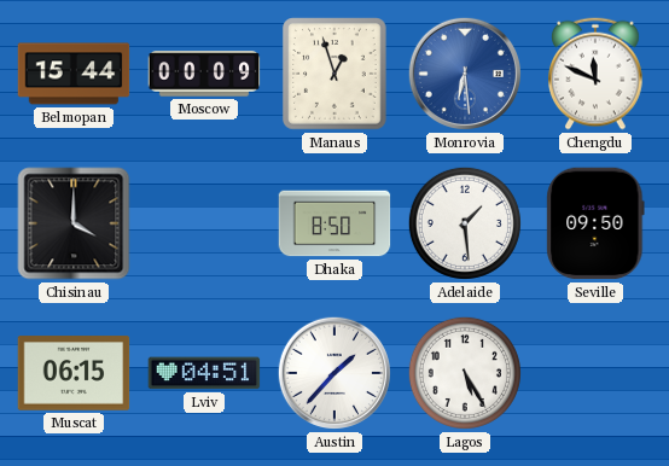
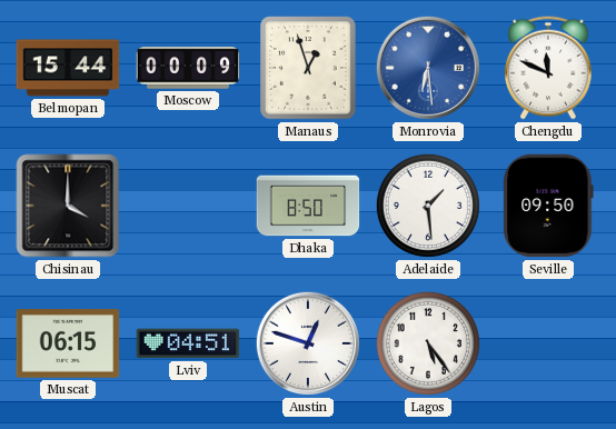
Austin: 1:37 -> 12:48 (308, 343)
Lagos: 5:25 -> 5:24 (428, 343)
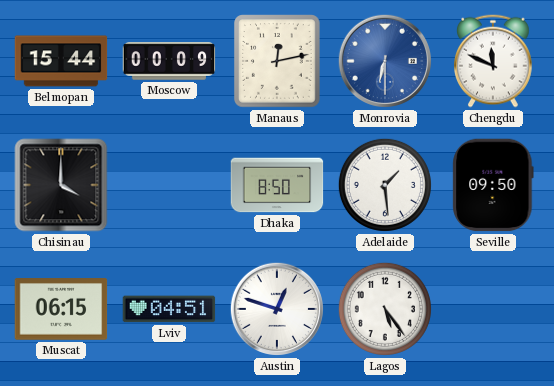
Manaus: 12:57 -> 12:13 (277, 61)
Monrovia: 6:29 -> 6:30 (385, 61)
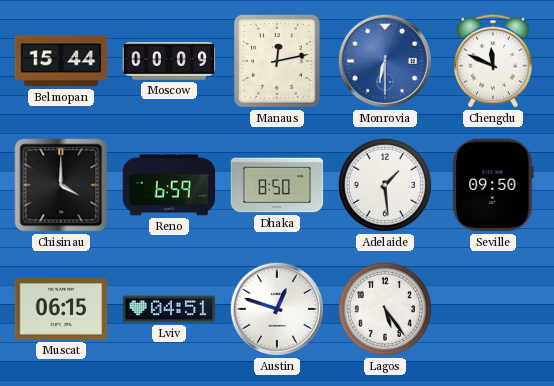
Reno: none -> 6:59 (169, 185)
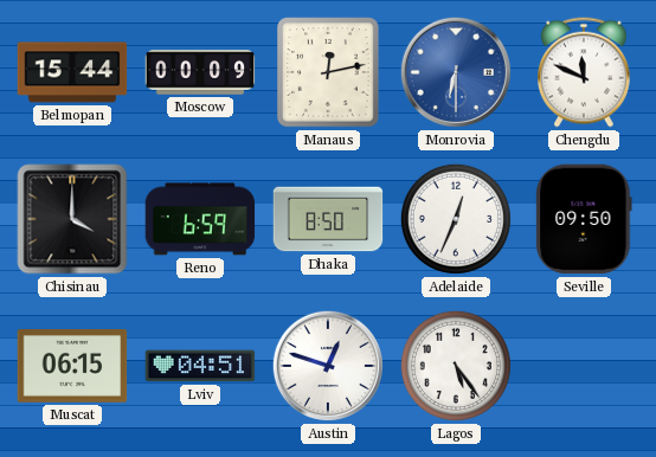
Adelaide: 1:29 -> 12:34 (456, 219)
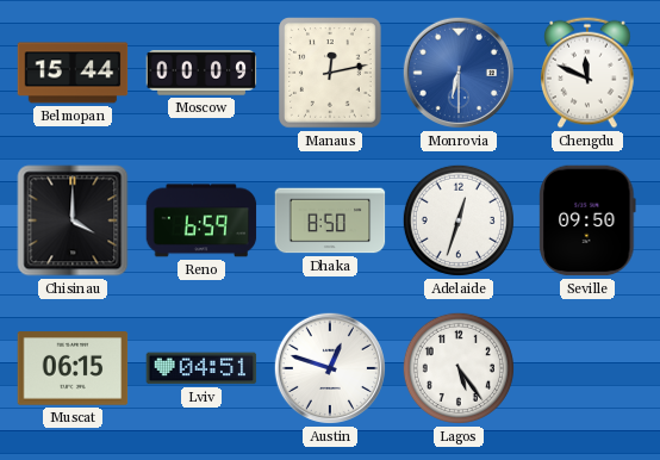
Adelaide: 12:34 -> 12:33 (459, 220)
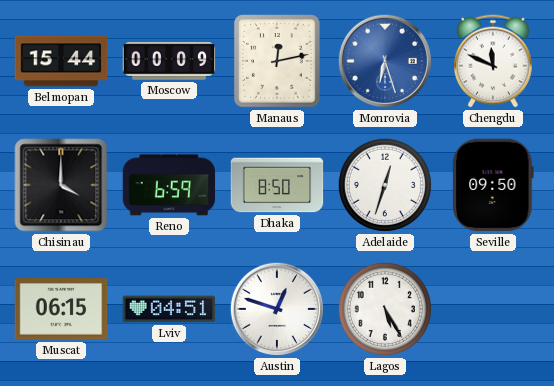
Monrovia: 6:30 -> 6:27 (385, 61)
Lagos: 5:24 -> 5:25 (385, 309)
